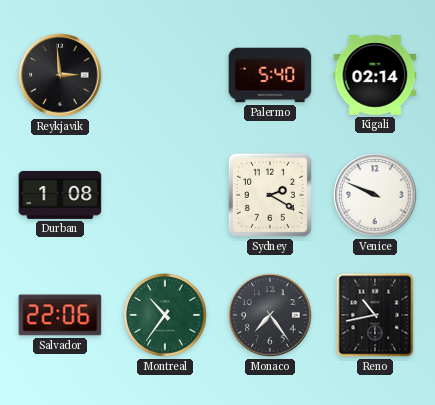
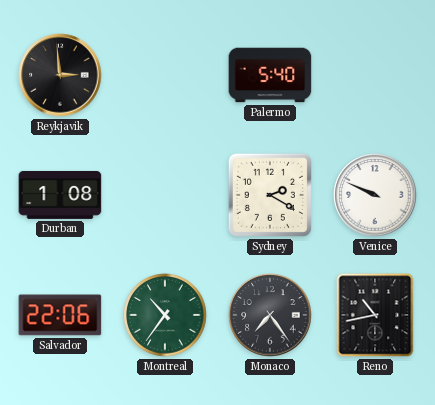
Kigali: 02:14 -> none (375, 75)
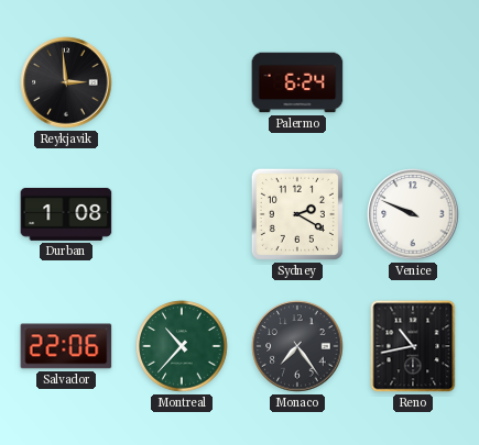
Palermo: 5:40 -> 6:24 (297, 82)
Montreal: 10:36 -> 10:37 (182, 346)
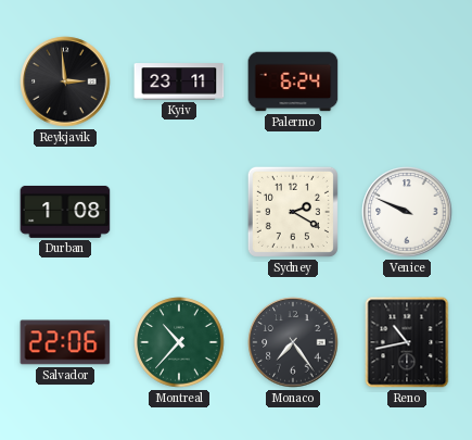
Kyiv: none -> 23:11 (179, 81)
